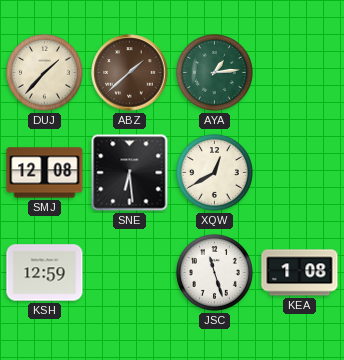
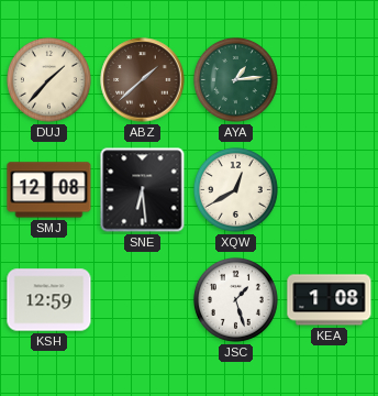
JSC: 11:27 -> 1:27 (235, 299)
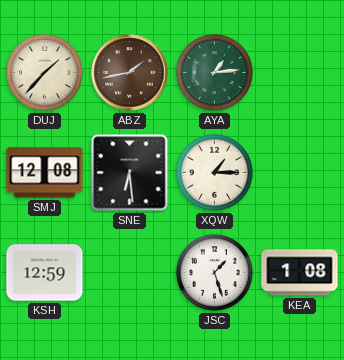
ABZ: 1:38 -> 1:43 (130, 73)
XQW: 12:40 -> 1:15 (214, 172)
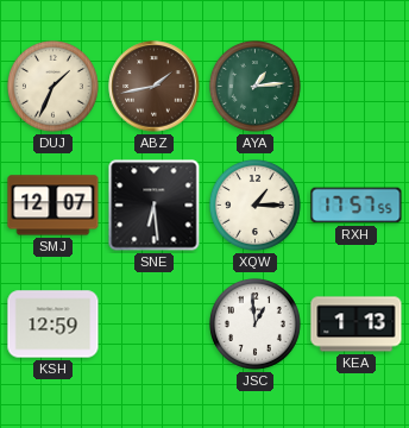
DUJ: 1:37 -> 1:34 (52, 86)
SMJ: 12:08 -> 12:07 (54, 206)
RXH: none -> 17:57 (357, 206)
JSC: 1:27 -> 12:59 (254, 323)
KEA: 1:08 -> 1:13 (357, 325)
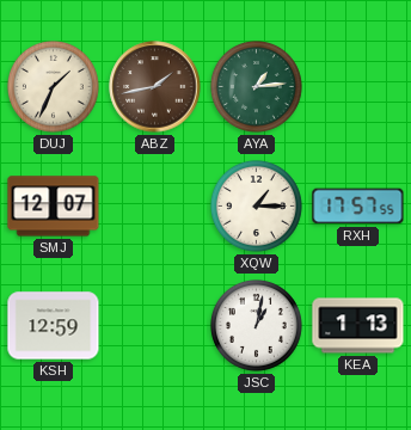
SNE: 6:29 -> none (155, 206)
JSC: 12:59 -> 1:02 (256, 325)
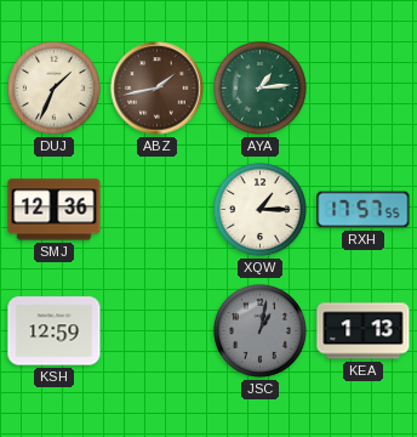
SMJ: 12:07 -> 12:36 (55, 210)
JSC dial: white -> grey (259, 330)
